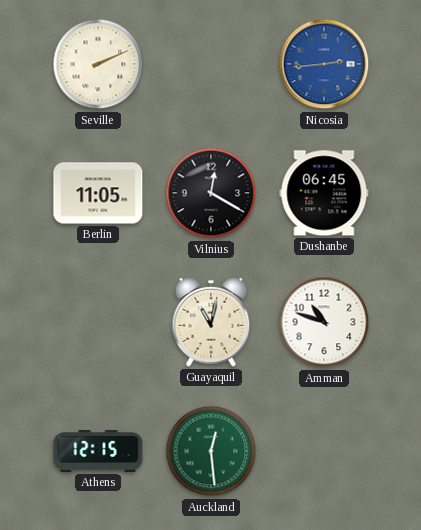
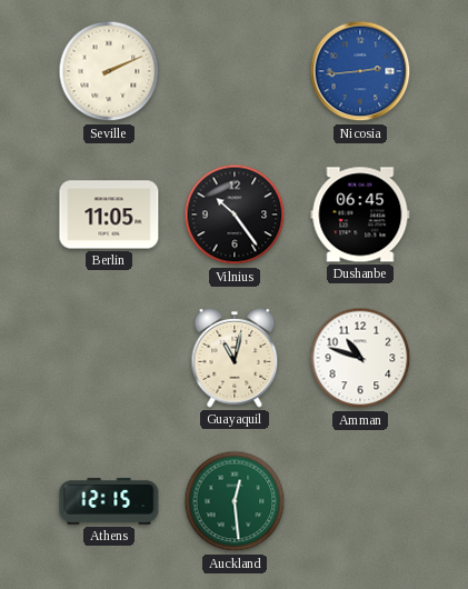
Vilnius: 12:20 -> 10:24 (235, 214)
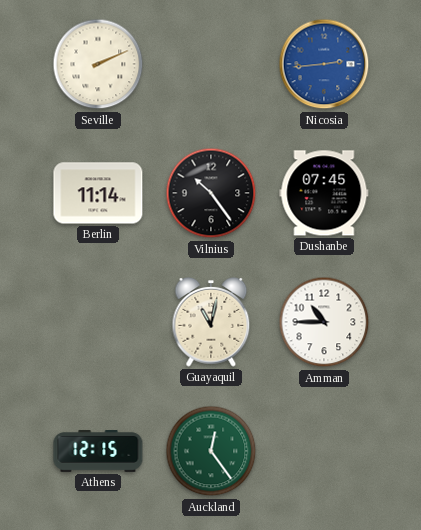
Berlin: 11:05 -> 11:14 (98, 193)
Dushanbe: 06:45 -> 07:45 (324, 193)
Amman: 10:48 -> 10:45 (324, 322)
Auckland: 12:29 -> 12:24 (211, 451)
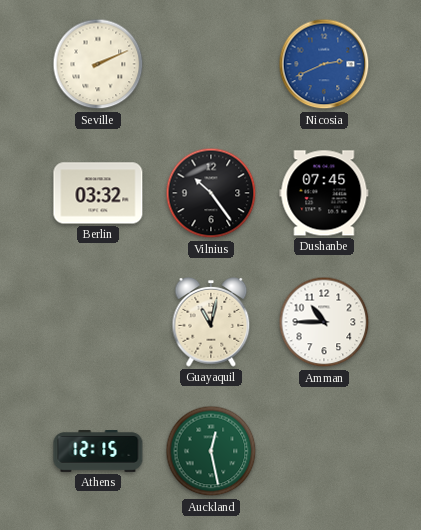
Nicosia: 2:44 -> 2:41 (324, 64)
Berlin: 11:14 -> 03:32 (98, 193)
Auckland: 12:24 -> 12:28 (211, 451)
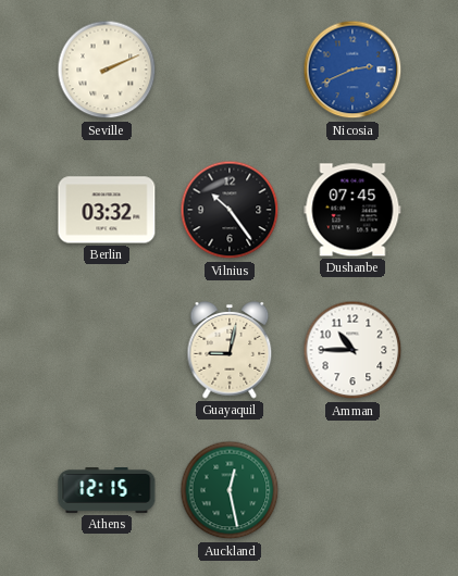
Guayaquil: 11:02 -> 9:02 (230, 350)
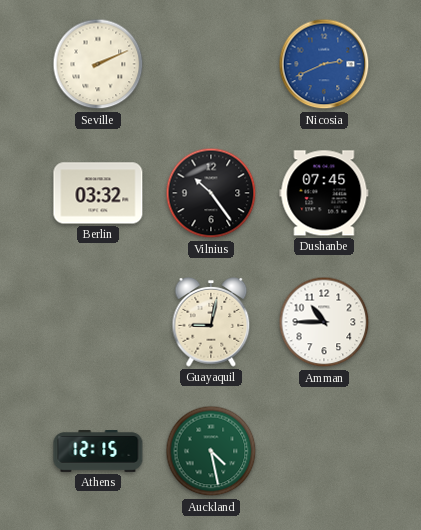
Auckland: 12:28 -> 4:28 (211, 451)
